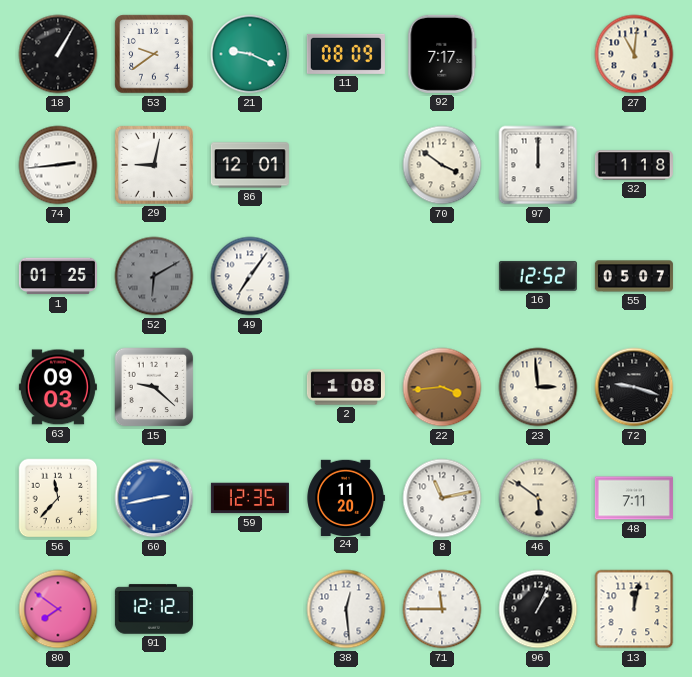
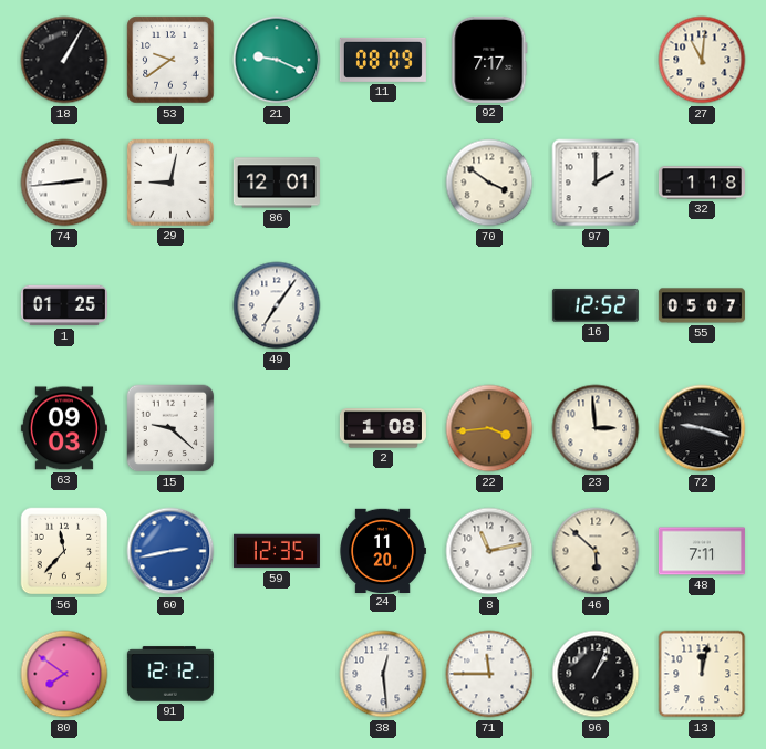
97: 12:00 -> 2:00 (596, 183)
52: 6:10 -> none (154, 276)
46: 5:51 -> 5:52 (596, 551)
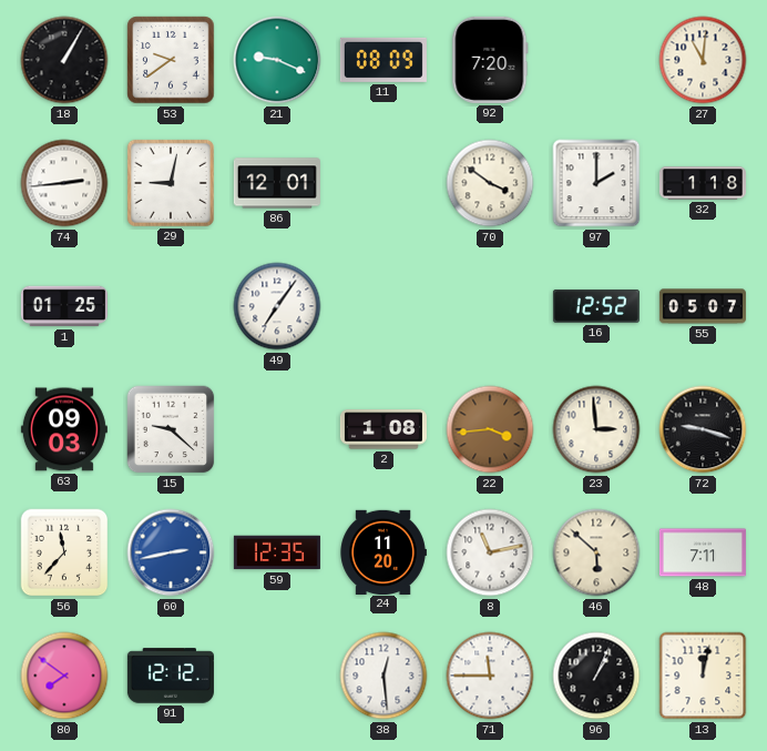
92: 7:17 -> 7:20 (490, 60)
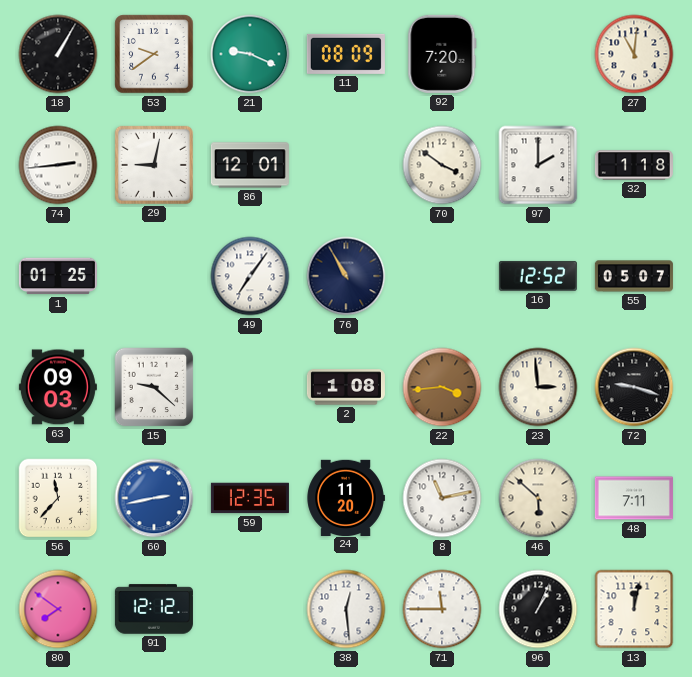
76: none -> 10:55 (346, 276)
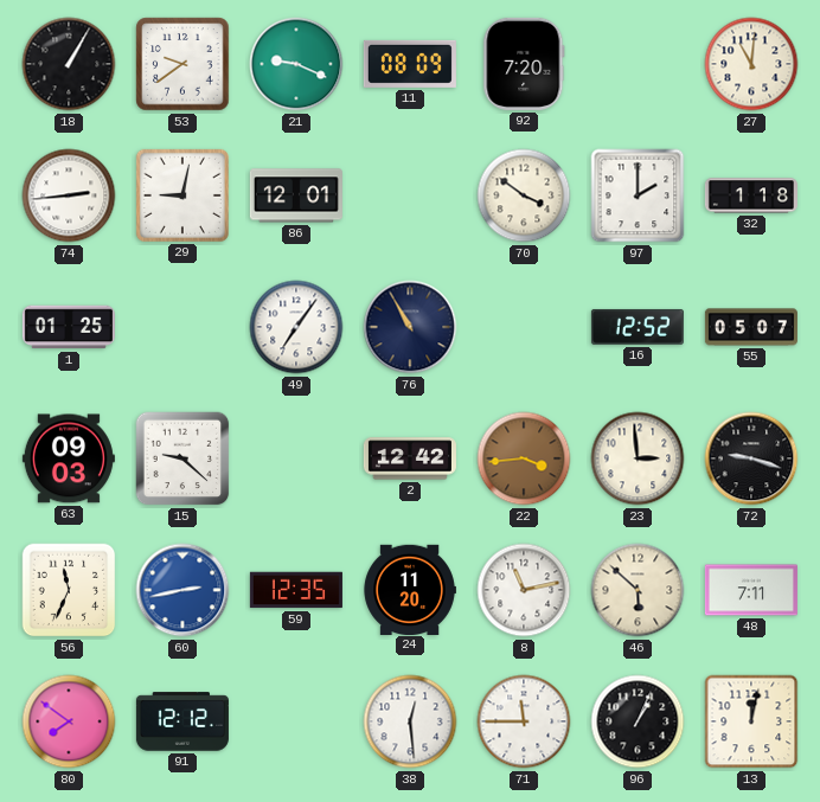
2: 1:08 -> 12:42 (410, 458)
56: 11:37 -> 11:34 (69, 590)
